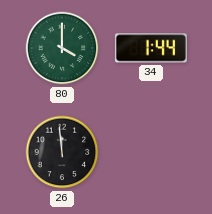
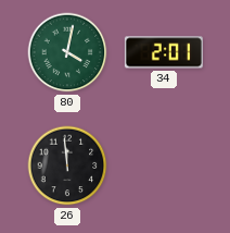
80: 4:00 -> 4:02 (67, 52)
34: 1:44 -> 2:01 (164, 52)
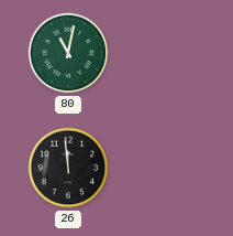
80: 4:02 -> 11:02 (68, 53)
34: 2:01 -> none (164, 52)
